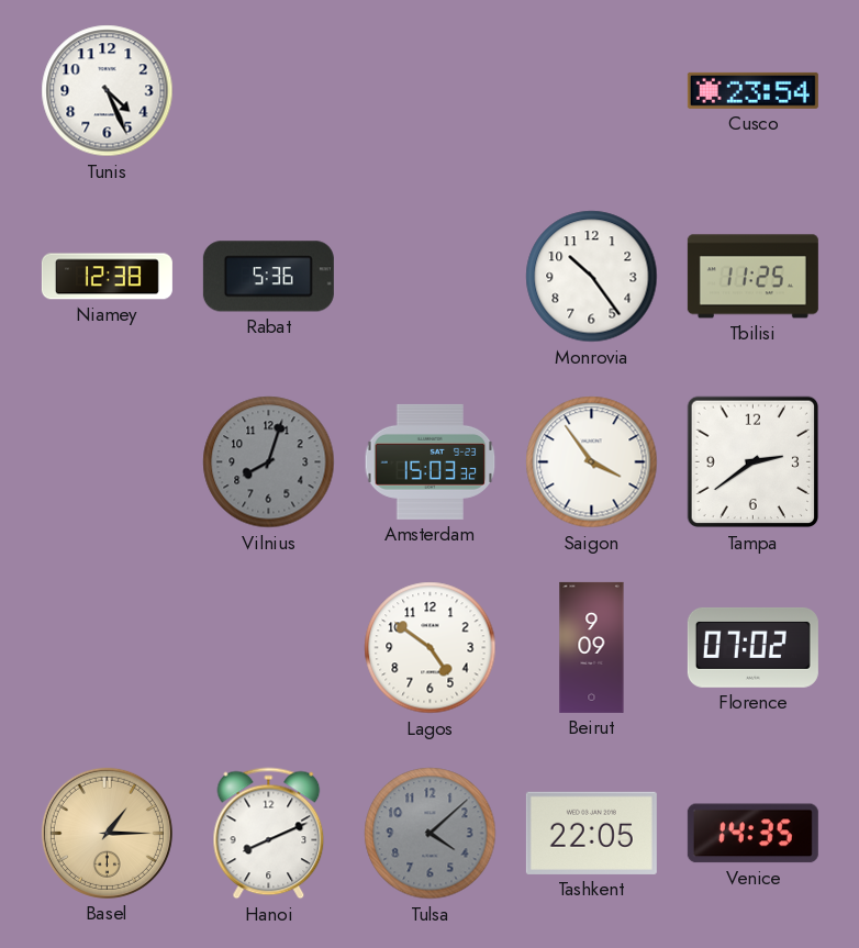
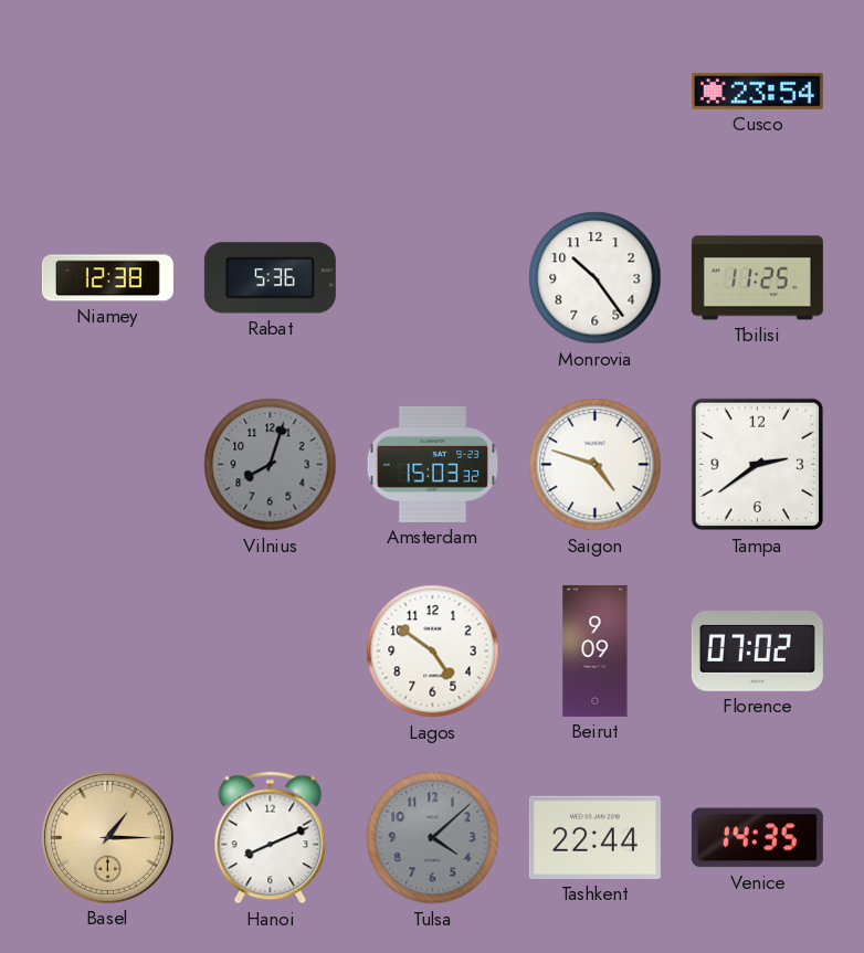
Tunis: 4:26 -> none (108, 91)
Saigon: 3:54 -> 4:48 (596, 465)
Tashkent: 22:05 -> 22:44 (594, 837)
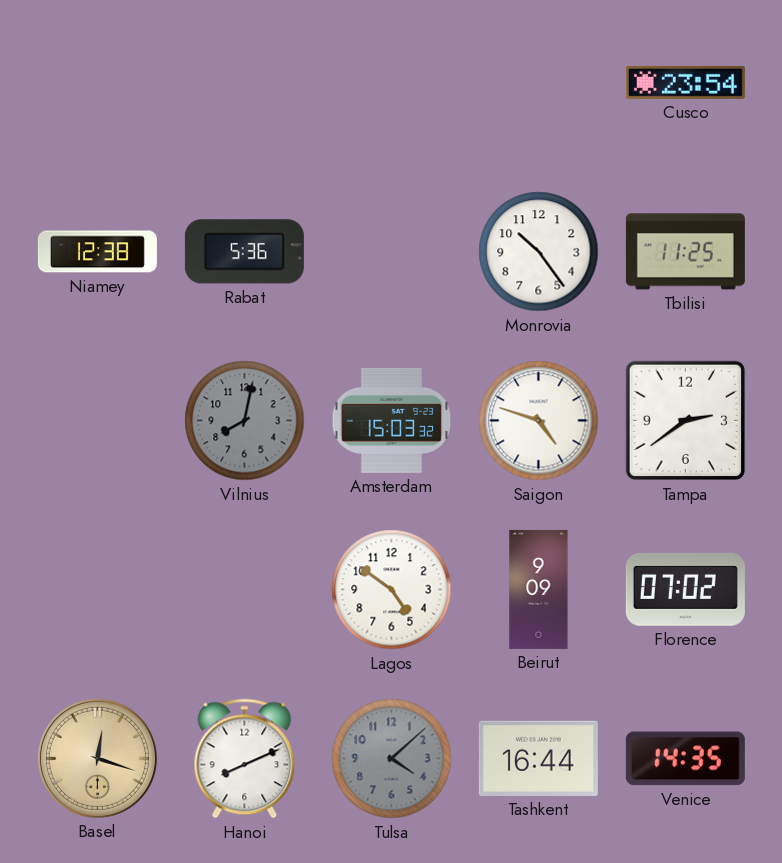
Vilnius: 8:03 -> 8:02 (245, 421)
Basel: 1:15 -> 12:18 (97, 758)
Tashkent: 22:44 -> 16:44 (538, 758)
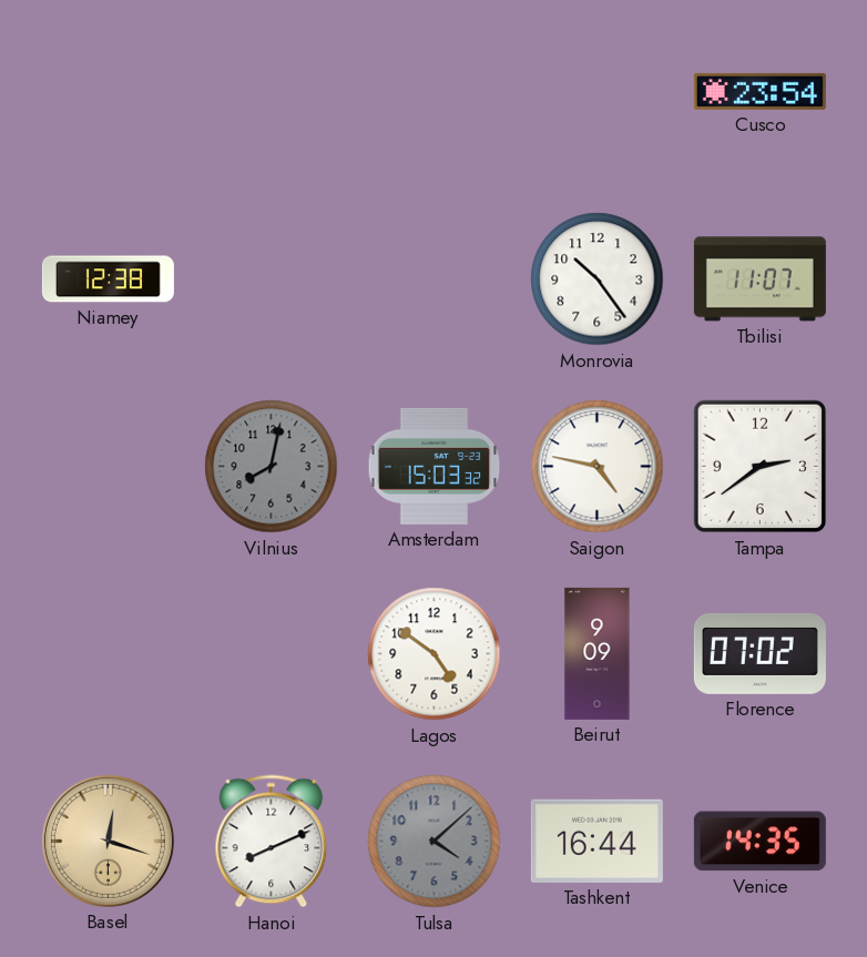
Rabat: 5:36 -> none (244, 252)
Tbilisi: 11:25 -> 11:07 (759, 279)
Saigon: 4:48 -> 4:47 (598, 467)
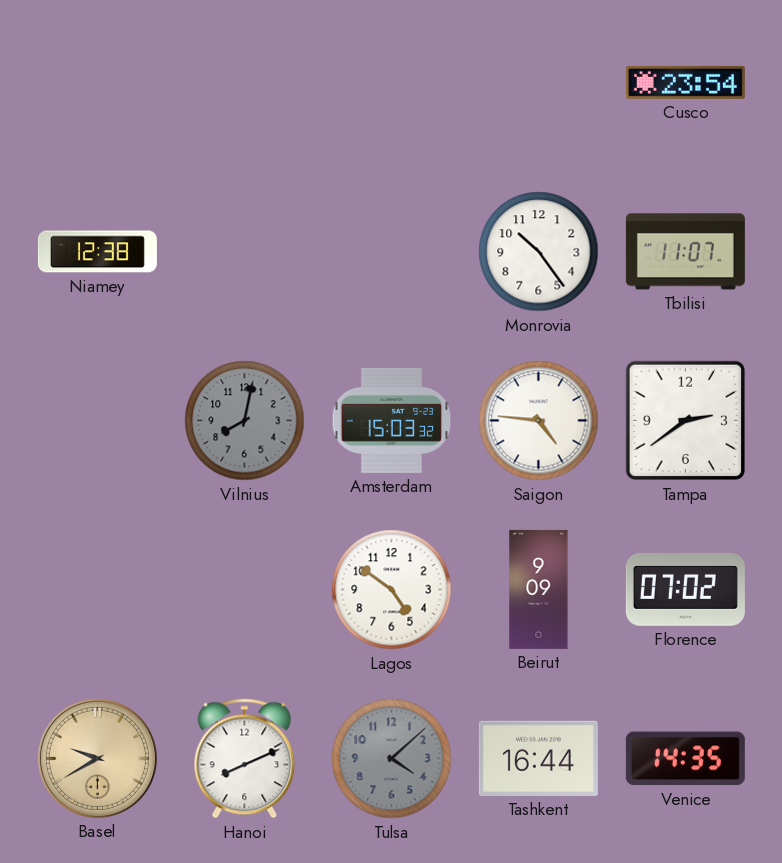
Saigon: 4:47 -> 4:46 (539, 421)
Basel: 12:18 -> 9:40 (97, 758)
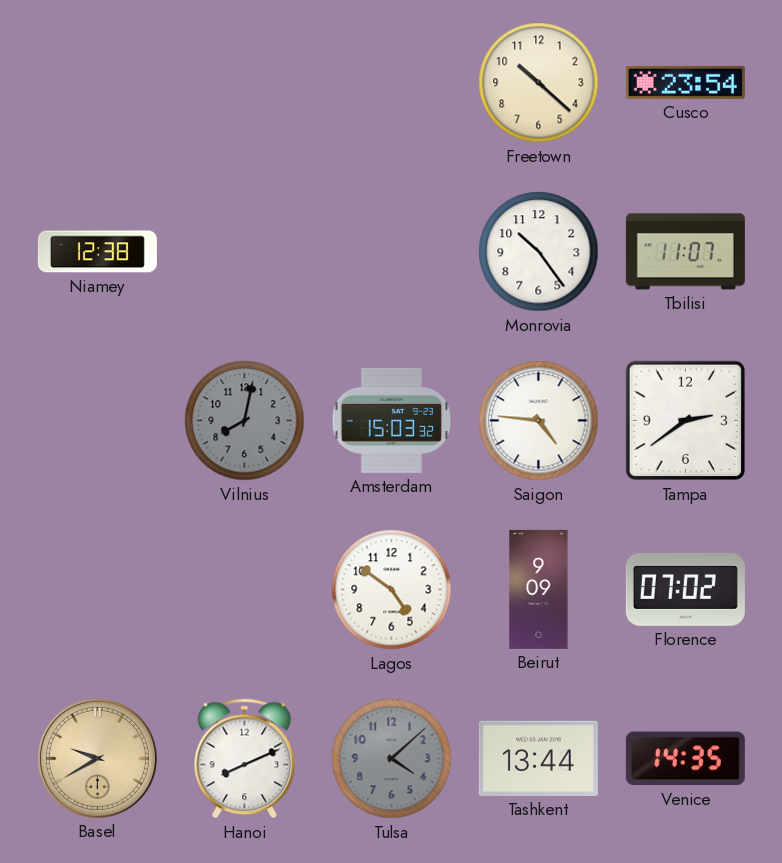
Freetown: none -> 10:22 (539, 83)
Tashkent: 16:44 -> 13:44 (538, 758)
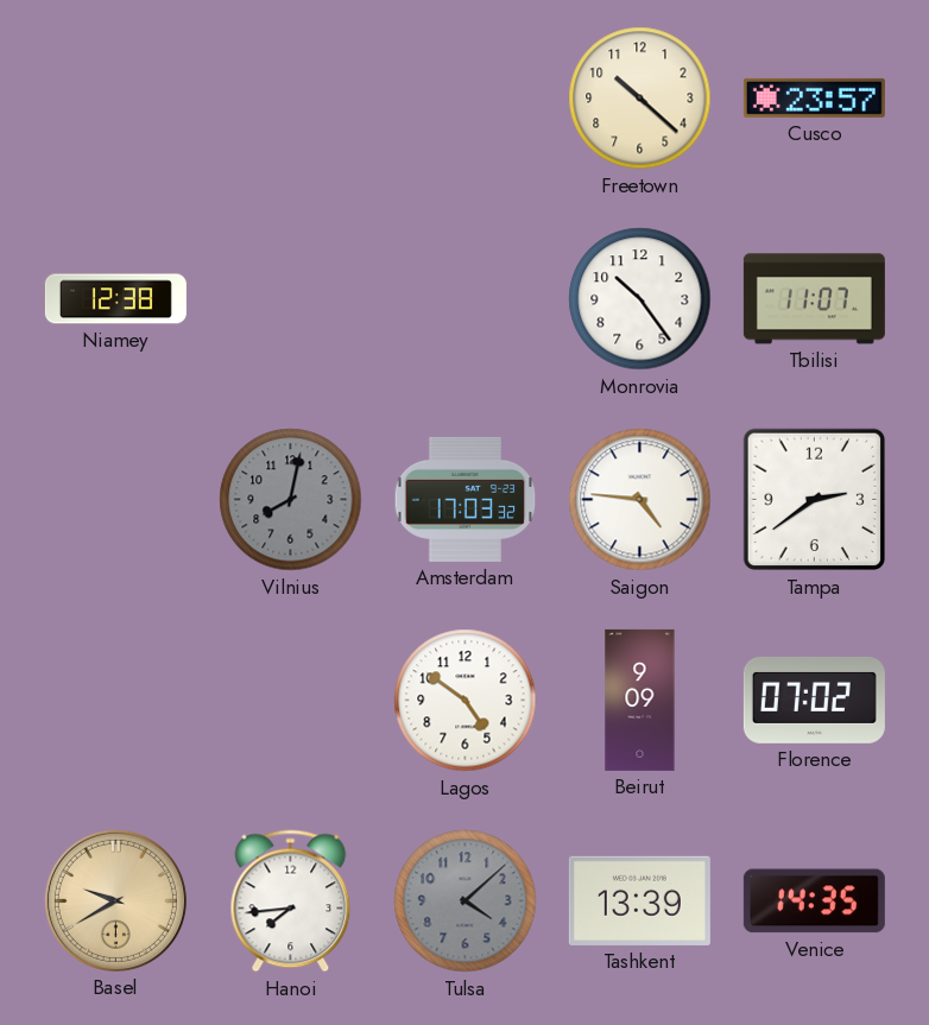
Cusco: 23:54 -> 23:57 (814, 97)
Amsterdam: 15:03 -> 17:03 (466, 499)
Hanoi: 8:11 -> 7:44 (291, 901)
Tashkent: 13:44 -> 13:39 (639, 900)
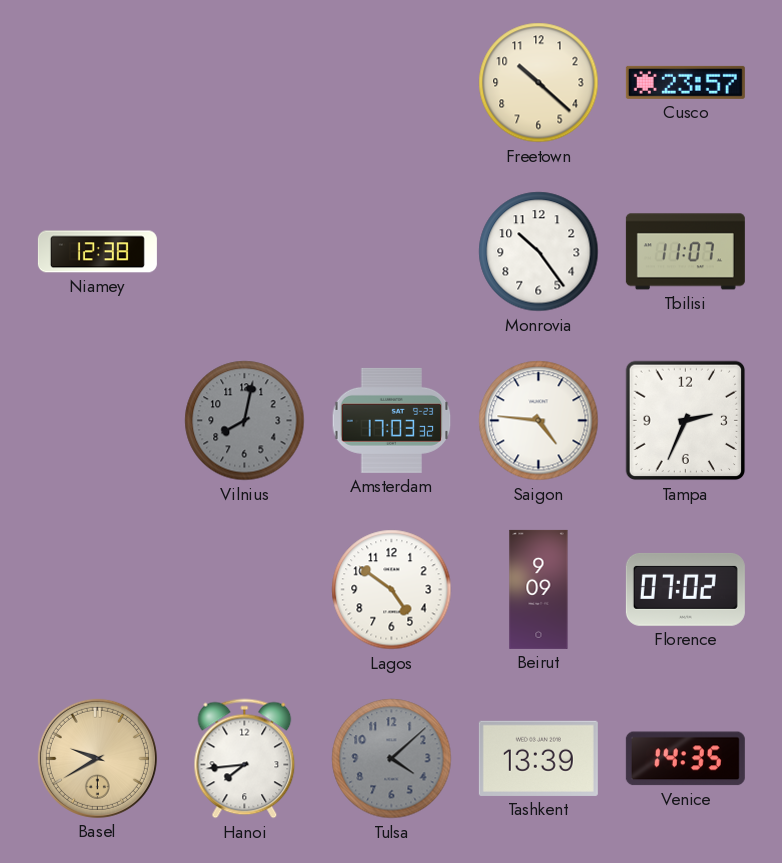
Tampa: 2:39 -> 2:34 (686, 421)
